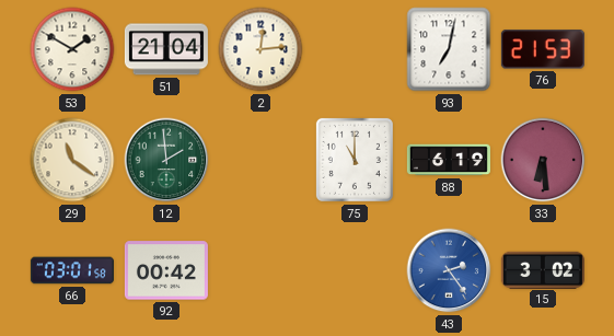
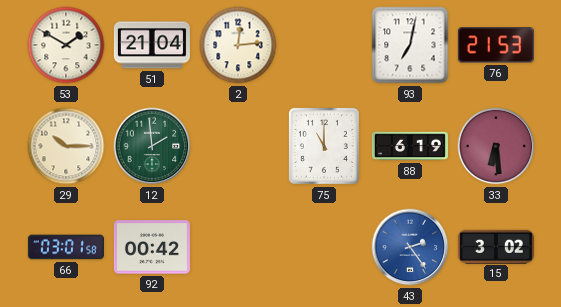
29: 11:21 -> 10:15 (66, 146)
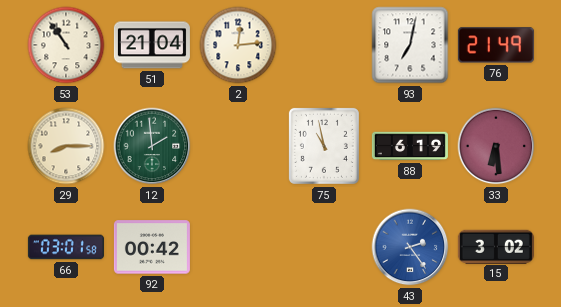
53: 1:50 -> 10:54 (66, 45)
76: 21:53 -> 21:49 (496, 45)
29: 10:15 -> 8:15 (66, 146)
75: 11:00 -> 10:58 (324, 146)
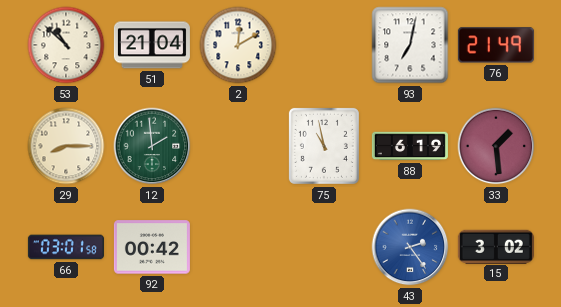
53: 10:54 -> 10:52 (66, 45)
2: 12:14 -> 12:10 (238, 45)
33: 6:29 -> 1:29 (496, 146)
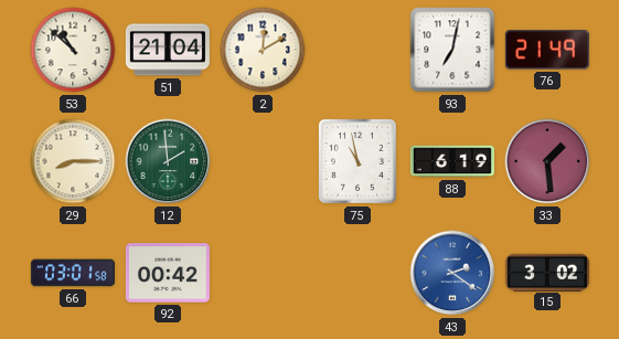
43: 2:24 -> 2:21 (452, 273)
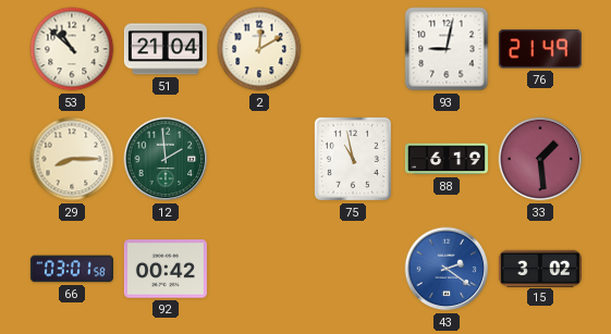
93: 7:02 -> 9:02 (447, 49)
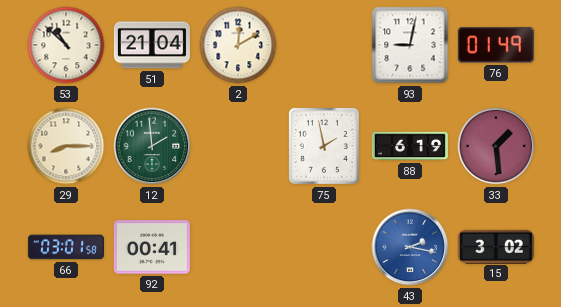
76: 21:49 -> 01:49 (496, 45)
75: 10:58 -> 1:58 (324, 146)
92: 00:42 -> 00:41 (152, 247)
43: 2:21 -> 2:17 (410, 247)
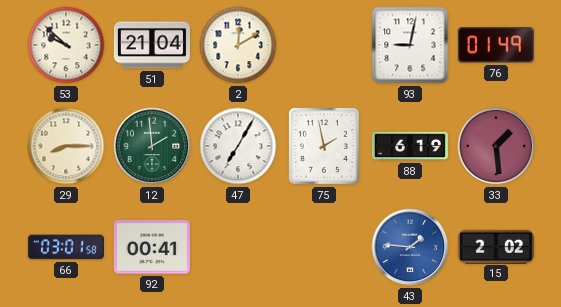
53: 10:52 -> 9:52 (66, 45)
47: none -> 7:05 (238, 146)
43: 2:17 -> 1:46 (410, 247)
15: 3:02 -> 2:02 (496, 246)
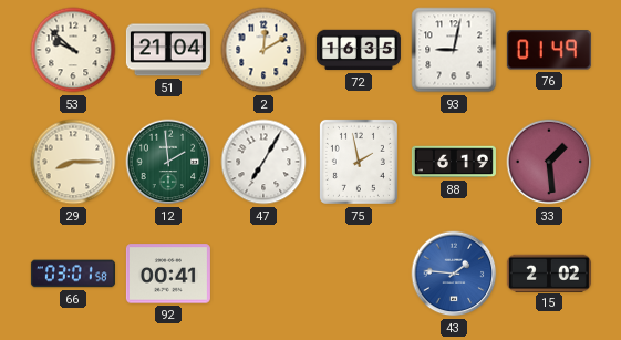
72: none -> 16:35 (359, 50)
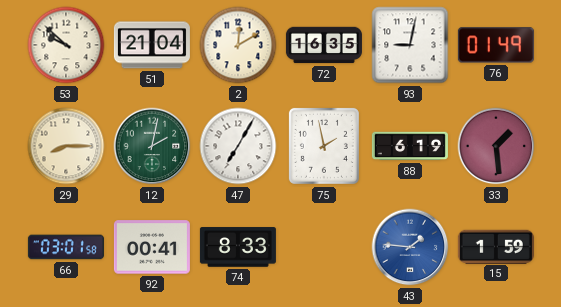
12: 1:59 -> 2:02 (152, 146)
74: none -> 8:33 (238, 247)
15: 2:02 -> 1:59 (496, 246)
